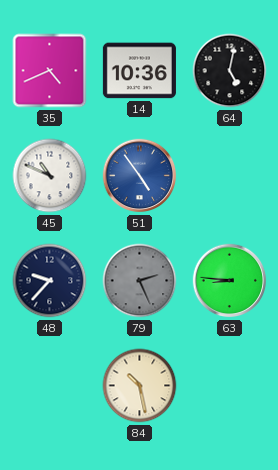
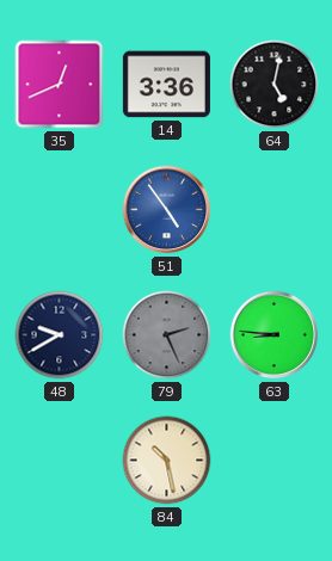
35: 4:41 -> 12:41 (60, 85)
14: 10:36 -> 3:36 (166, 85)
45: 10:49 -> none (50, 176)
48: 9:37 -> 9:40 (60, 335)
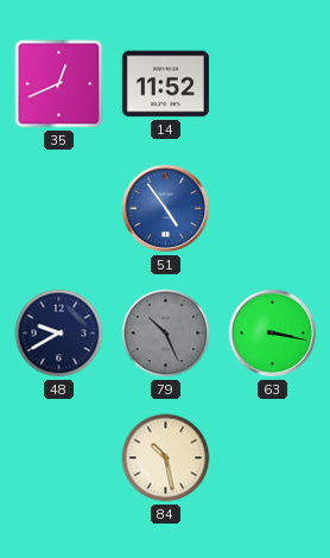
14: 3:36 -> 11:52 (165, 84)
64: 5:02 -> none (275, 85)
79: 2:26 -> 10:26 (166, 334)
63: 8:46 -> 3:17 (273, 334)
